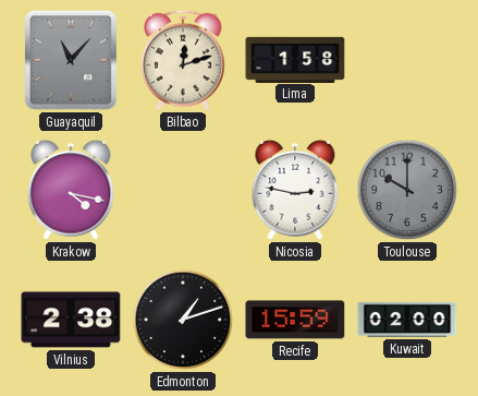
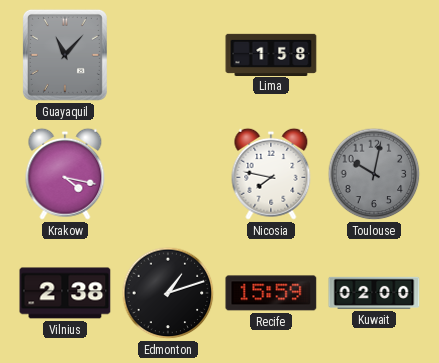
Bilbao: 12:12 -> none (183, 60)
Nicosia: 2:47 -> 7:47 (271, 174)
Toulouse: 10:00 -> 10:02 (374, 174)
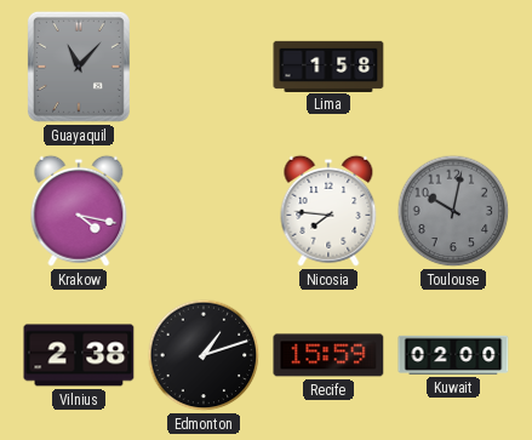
Nicosia: 7:47 -> 7:46 (328, 211)
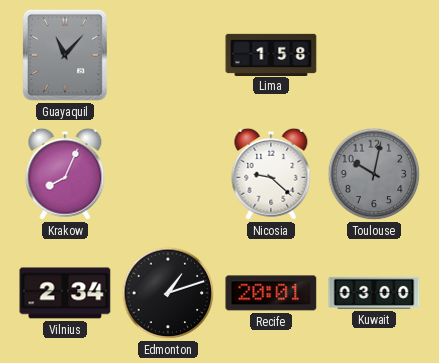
Krakow: 4:17 -> 8:04 (65, 174)
Nicosia: 7:46 -> 9:22 (271, 174)
Vilnius: 2:38 -> 2:34 (65, 293)
Recife: 15:59 -> 20:01 (271, 293)
Kuwait: 02:00 -> 03:00 (374, 293)
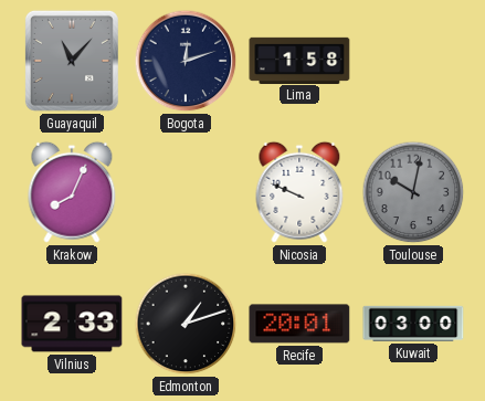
Bogota: none -> 12:12 (186, 61)
Nicosia: 9:22 -> 9:49 (299, 192)
Vilnius: 2:34 -> 2:33 (72, 324)
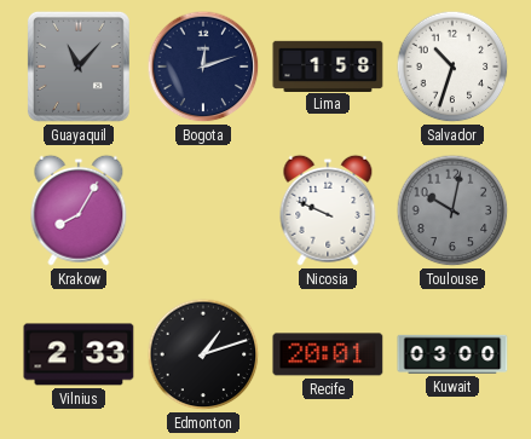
Salvador: none -> 10:33 (452, 67)
Krakow: 8:04 -> 8:05 (79, 210)
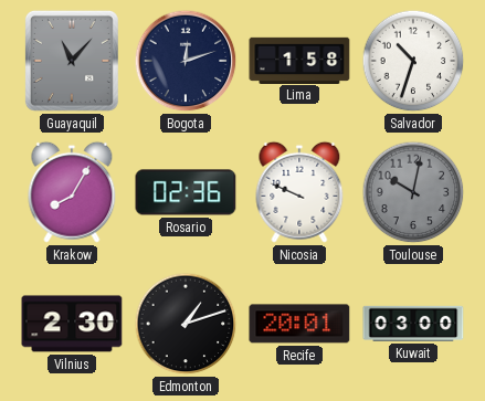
Rosario: none -> 02:36 (186, 192)
Vilnius: 2:33 -> 2:30 (72, 324)
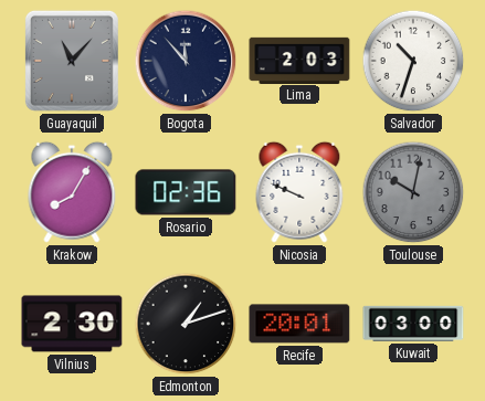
Bogota: 12:12 -> 11:53 (186, 61)
Lima: 1:58 -> 2:03 (299, 60)
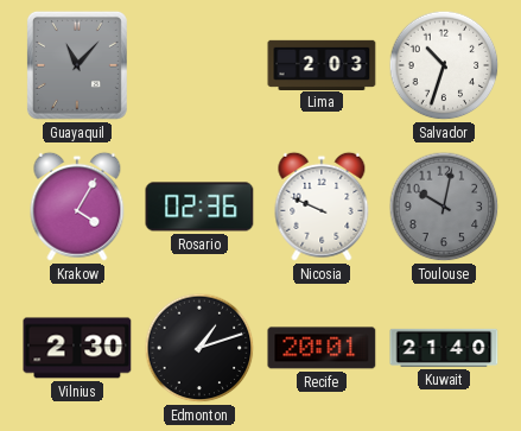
Bogota: 11:53 -> none (186, 61)
Krakow: 8:05 -> 4:05 (77, 207)
Kuwait: 03:00 -> 21:40 (444, 348)
